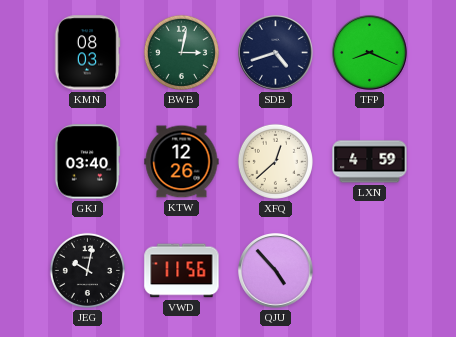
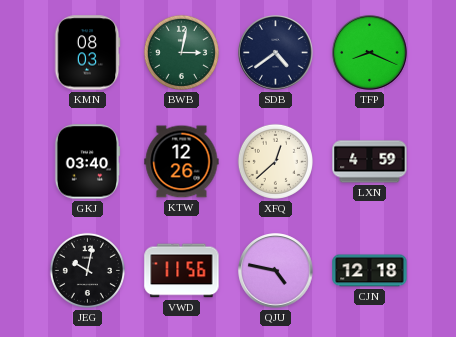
SDB: 4:42 -> 4:39 (276, 53)
QJU: 4:53 -> 4:47 (276, 271)
CJN: none -> 12:18 (370, 271)
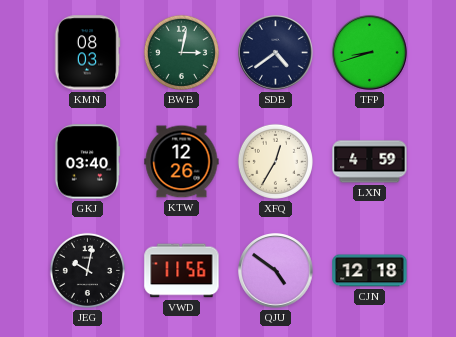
TFP: 8:19 -> 8:42 (370, 53)
XFQ: 12:38 -> 12:35 (275, 161)
QJU: 4:47 -> 4:51 (276, 271)
